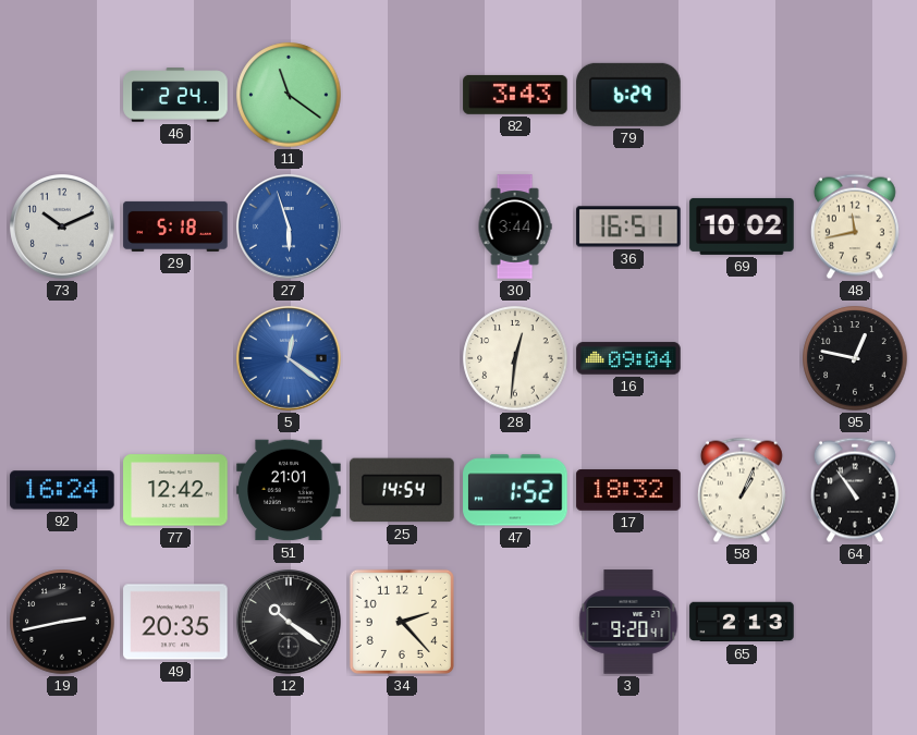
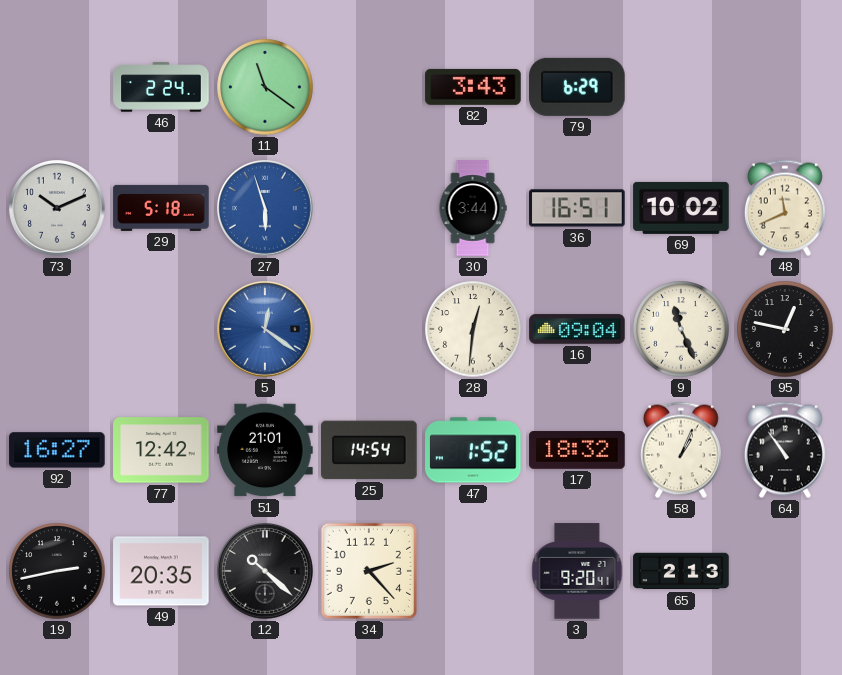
48: 11:43 -> 11:41 (785, 208)
9: none -> 11:26 (681, 329)
92: 16:24 -> 16:27 (57, 450)
12: 10:21 -> 10:22 (266, 572)
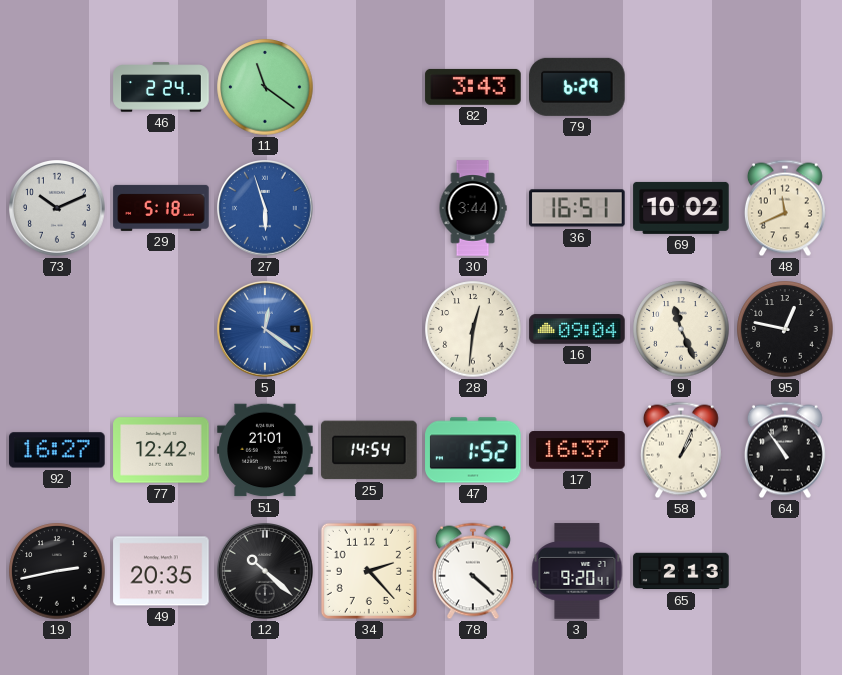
17: 18:32 -> 16:37 (577, 450)
78: none -> 4:22 (473, 571)
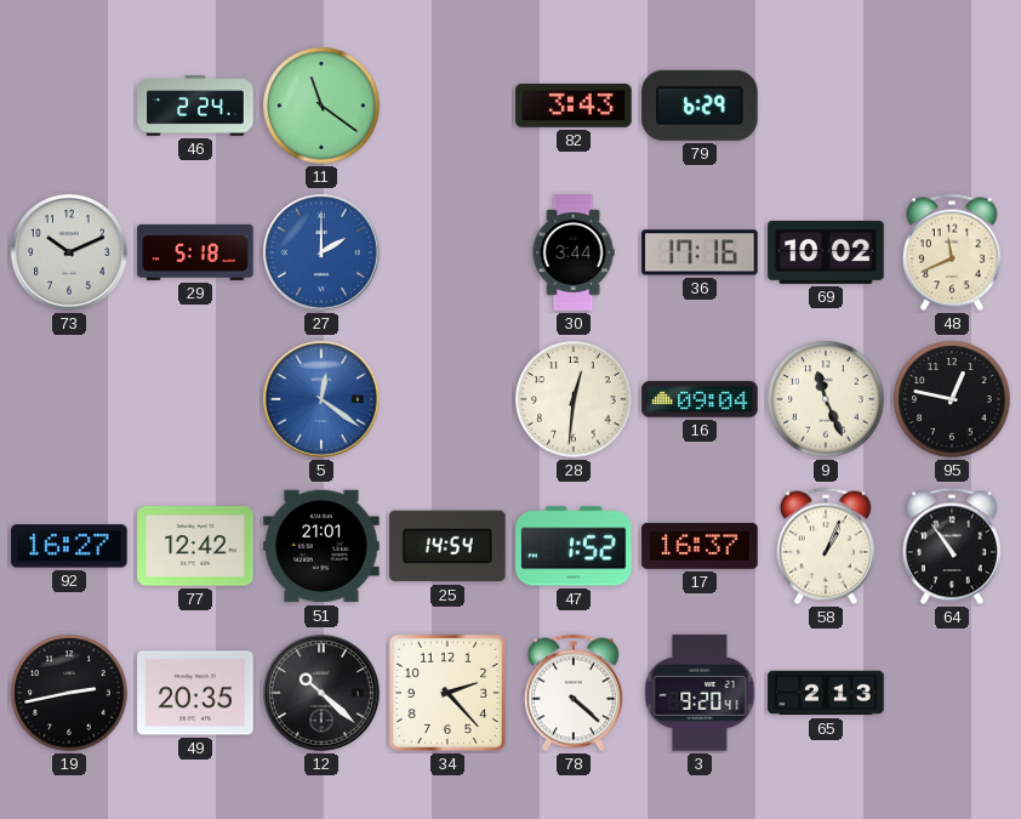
27: 5:57 -> 2:00 (323, 254)
36: 16:51 -> 17:16 (700, 252)
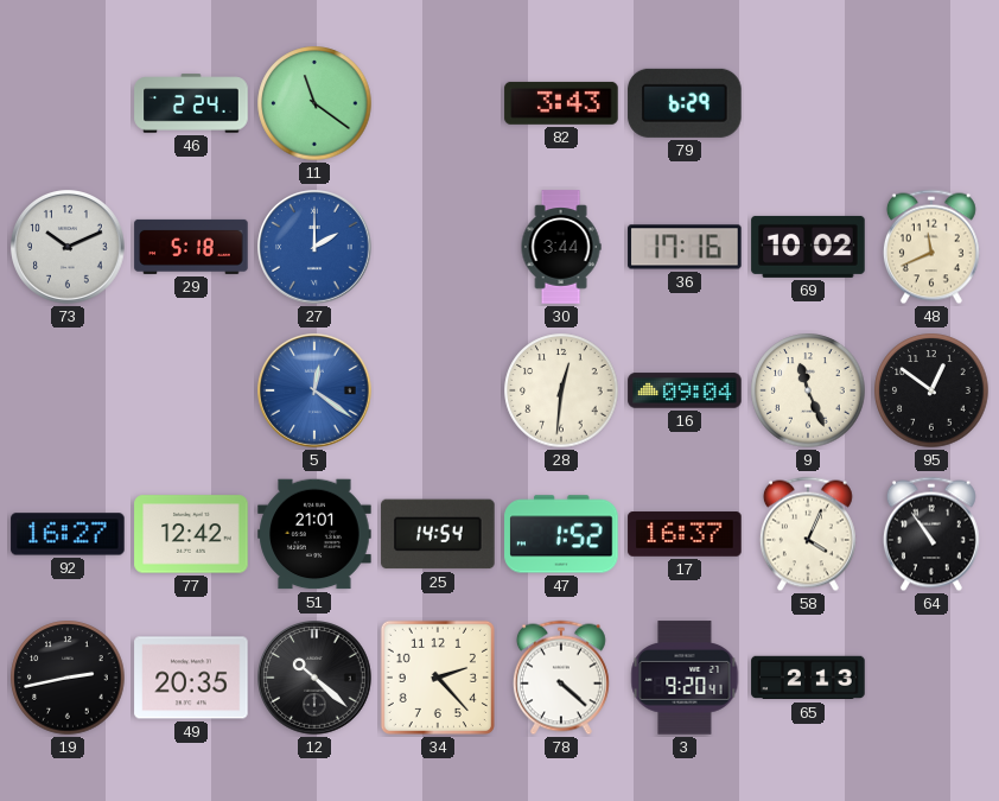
95: 12:47 -> 12:51 (931, 390)
58: 1:04 -> 4:04 (808, 534)
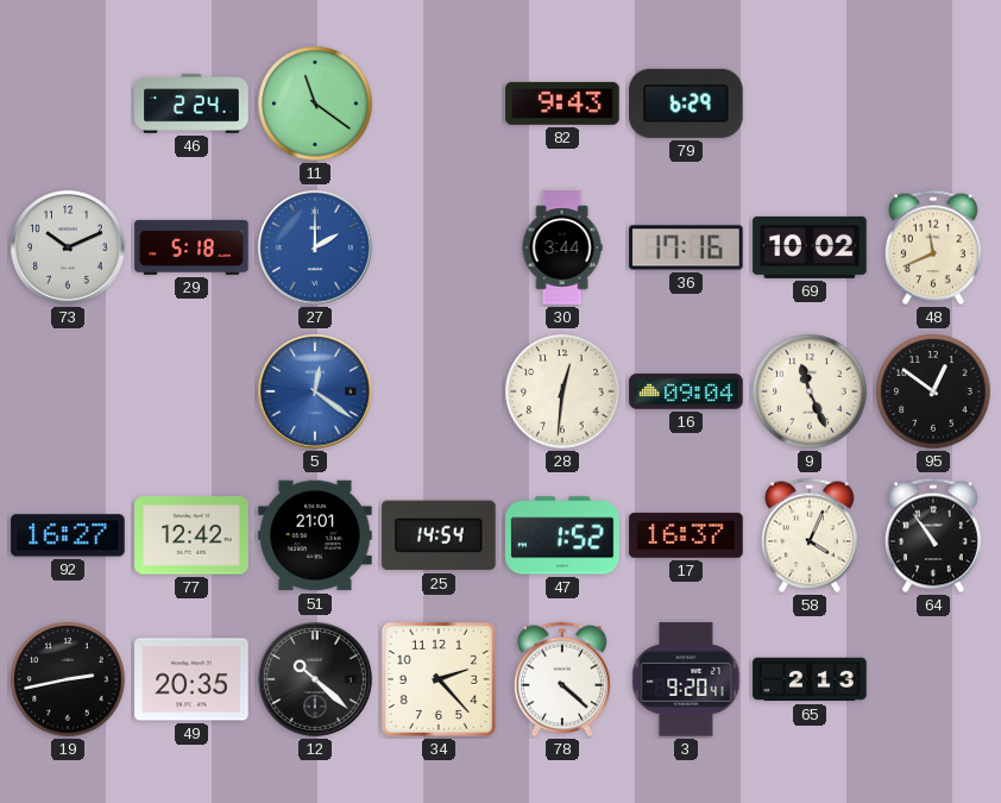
82: 3:43 -> 9:43 (562, 103)
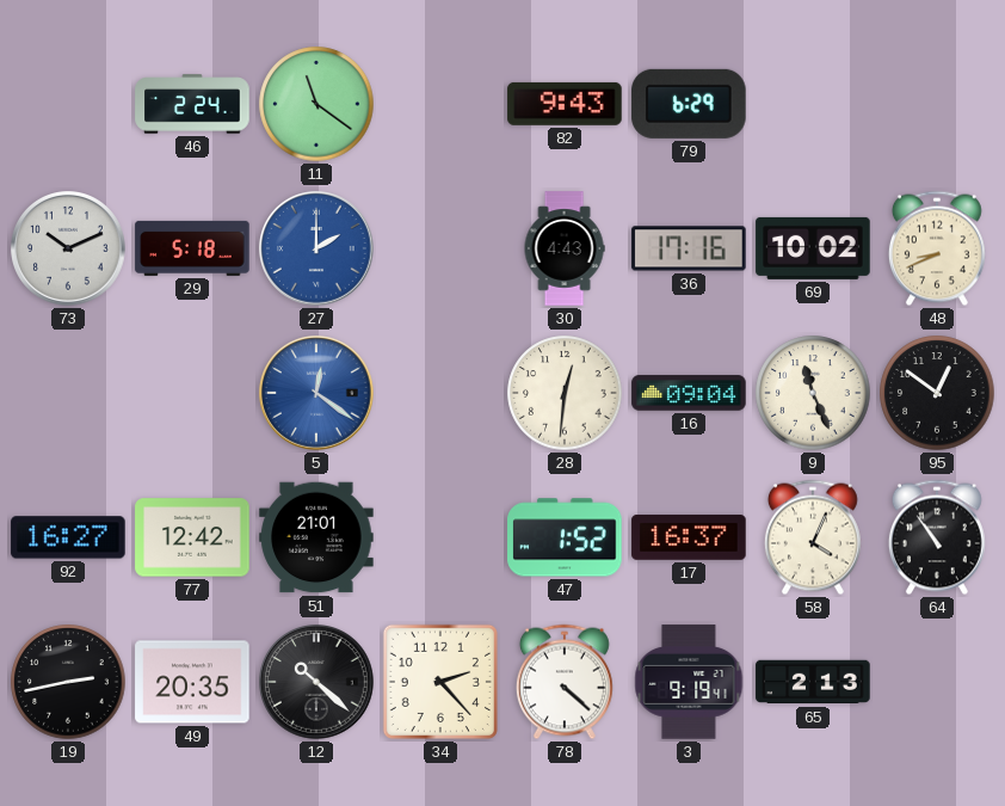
30: 3:44 -> 4:43 (565, 248)
48: 11:41 -> 8:41 (937, 248)
25: 14:54 -> none (439, 535)
3: 9:20 -> 9:19 (689, 682)
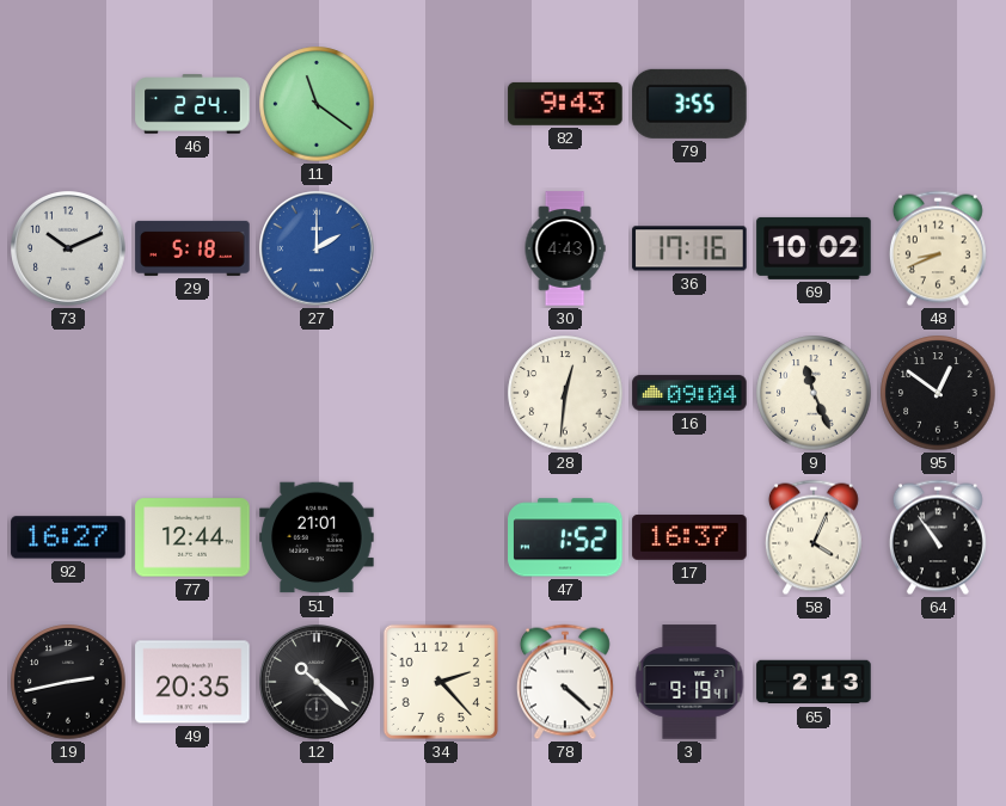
79: 6:29 -> 3:55 (689, 104)
5: 12:21 -> none (317, 394)
77: 12:42 -> 12:44 (192, 537)
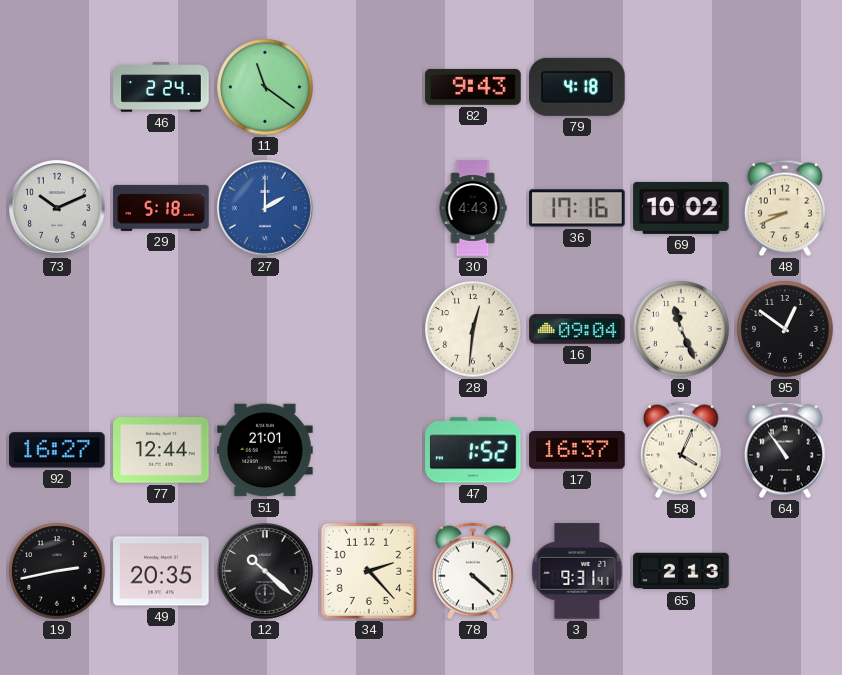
79: 3:55 -> 4:18 (577, 87)
3: 9:19 -> 9:31 (577, 571)
